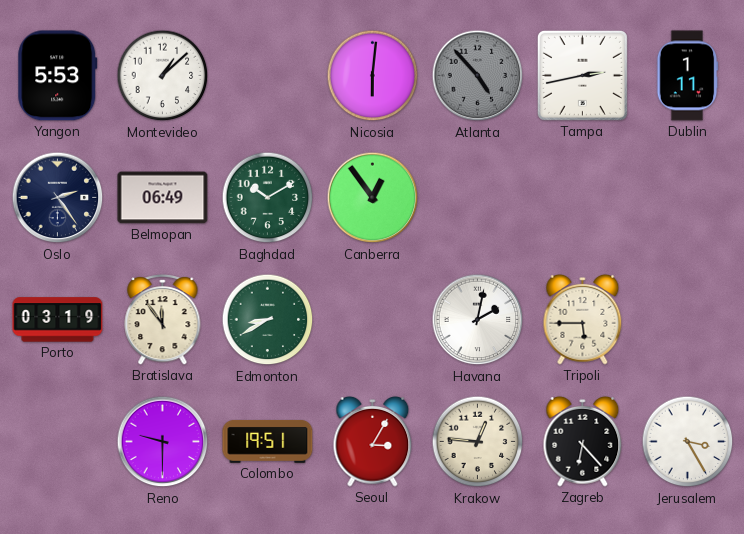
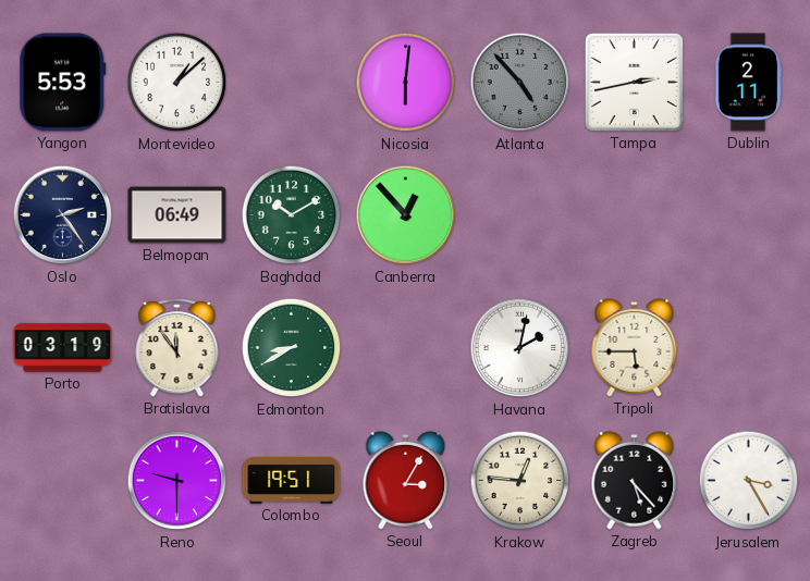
Dublin: 1:11 -> 2:11 (748, 83)
Canberra: 12:54 -> 12:53 (406, 215)
Zagreb: 6:23 -> 5:23 (635, 480)
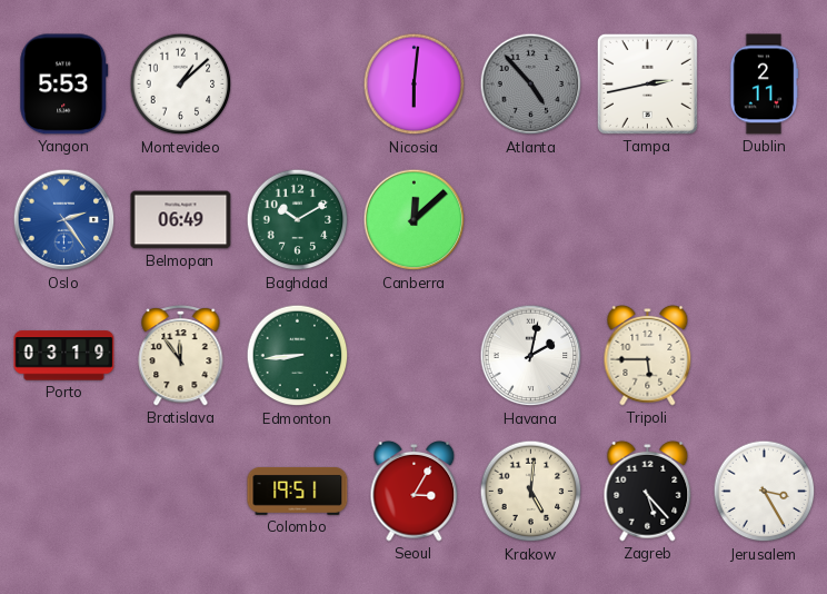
Oslo dial: navy -> blue (64, 220)
Canberra: 12:53 -> 12:08 (415, 220)
Edmonton: 8:40 -> 8:44 (298, 356)
Reno: 9:30 -> none (177, 481)
Krakow: 12:46 -> 5:01 (531, 492)
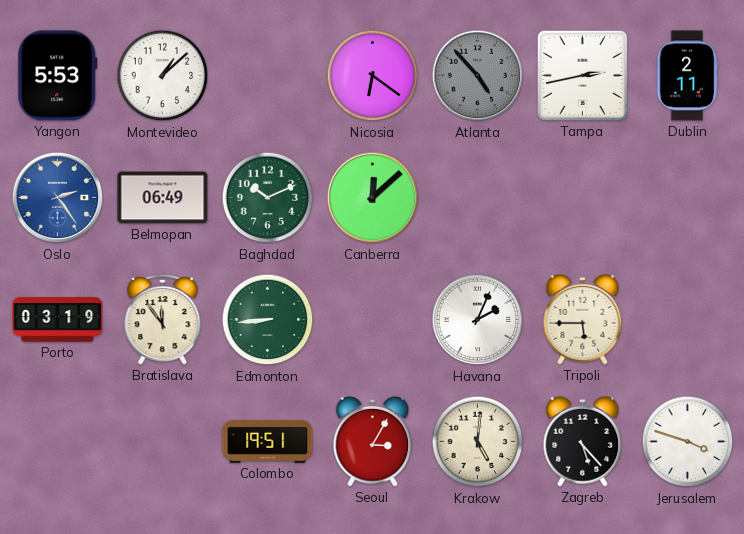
Nicosia: 6:01 -> 6:21 (373, 76)
Baghdad: 10:10 -> 10:11 (268, 198)
Havana: 2:02 -> 2:04 (478, 320)
Jerusalem: 3:25 -> 3:48 (688, 442)
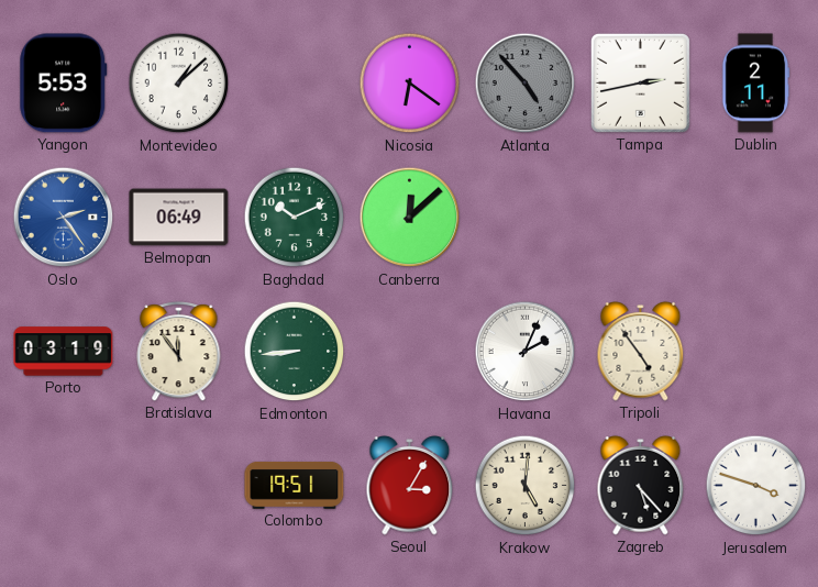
Tripoli: 5:45 -> 4:54 (641, 351)
